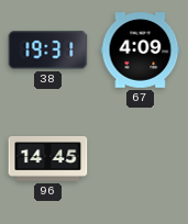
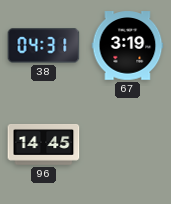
38: 19:31 -> 04:31 (44, 46)
67: 4:09 -> 3:19 (128, 46)
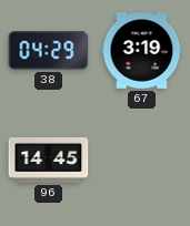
38: 04:31 -> 04:29 (49, 51)
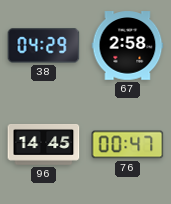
67: 3:19 -> 2:58 (128, 46)
76: none -> 00:47 (128, 145)
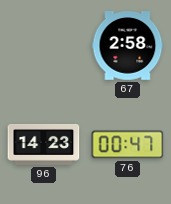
38: 04:29 -> none (44, 46)
96: 14:45 -> 14:23 (44, 145)
